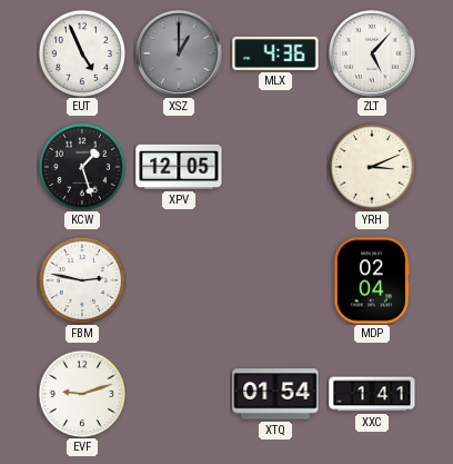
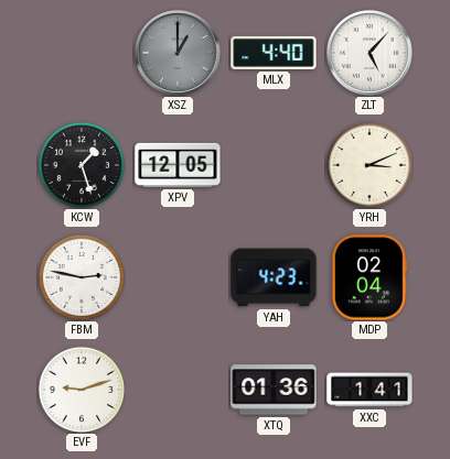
EUT: 4:56 -> none (81, 52)
MLX: 4:36 -> 4:40 (274, 53)
YAH: none -> 4:23 (274, 277)
XTQ: 01:54 -> 01:36 (274, 390)
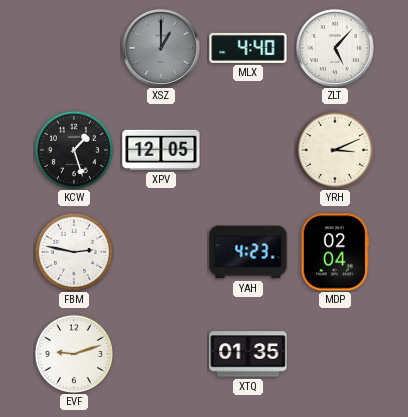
XTQ: 01:36 -> 01:35 (248, 354)
XXC: 1:41 -> none (369, 390)
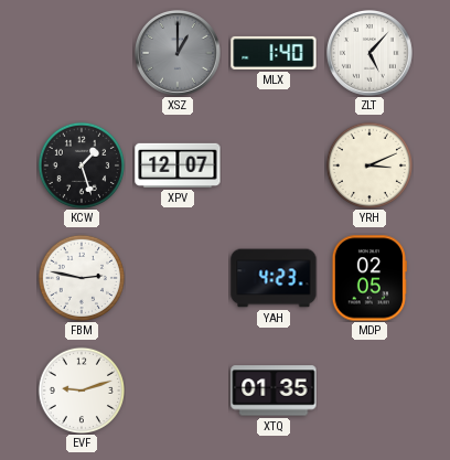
MLX: 4:40 -> 1:40 (274, 53)
XPV: 12:05 -> 12:07 (178, 165)
MDP: 02:04 -> 02:05 (369, 278)
